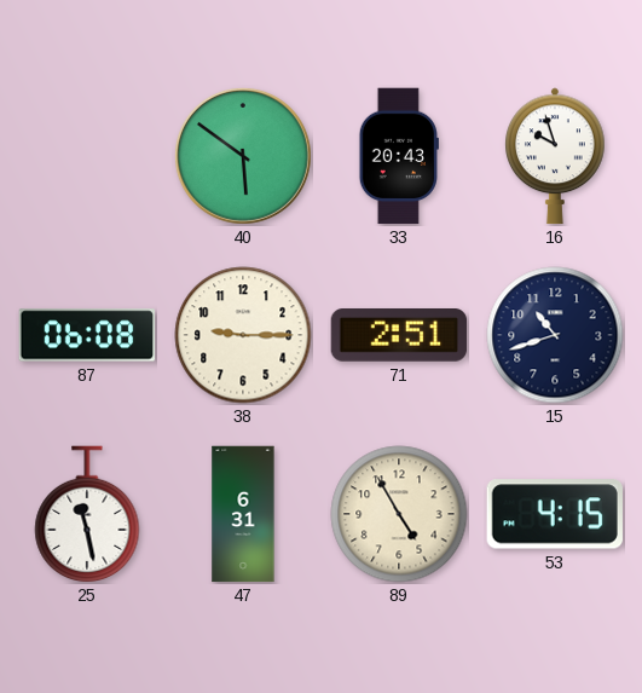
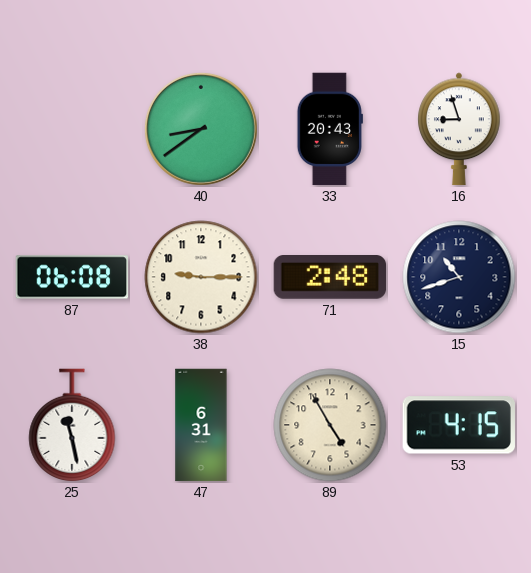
40: 5:51 -> 8:39 (201, 129)
16: 9:57 -> 8:57 (460, 129)
71: 2:51 -> 2:48 (330, 277)
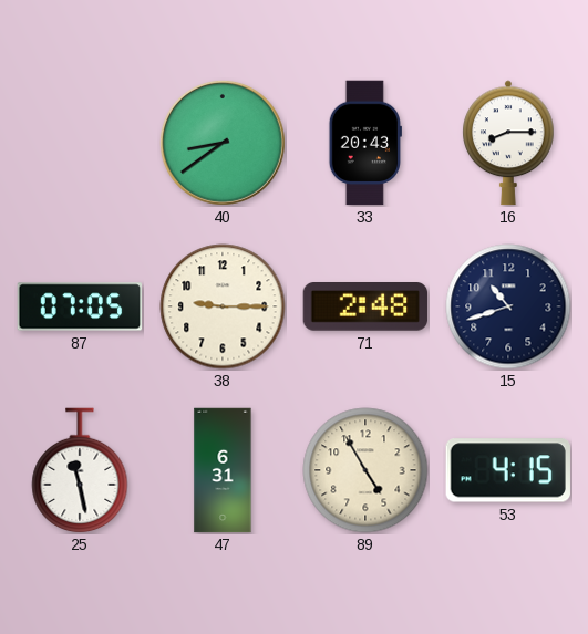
16: 8:57 -> 8:15 (509, 143)
87: 06:08 -> 07:05 (80, 306)
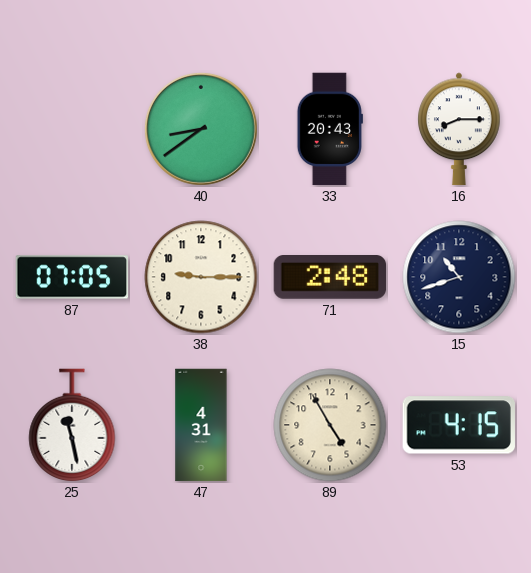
47: 6:31 -> 4:31 (201, 425)
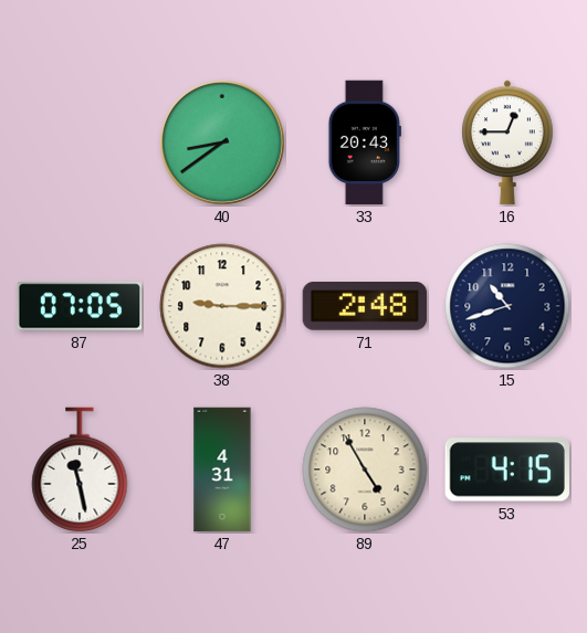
16: 8:15 -> 12:45 (509, 143)
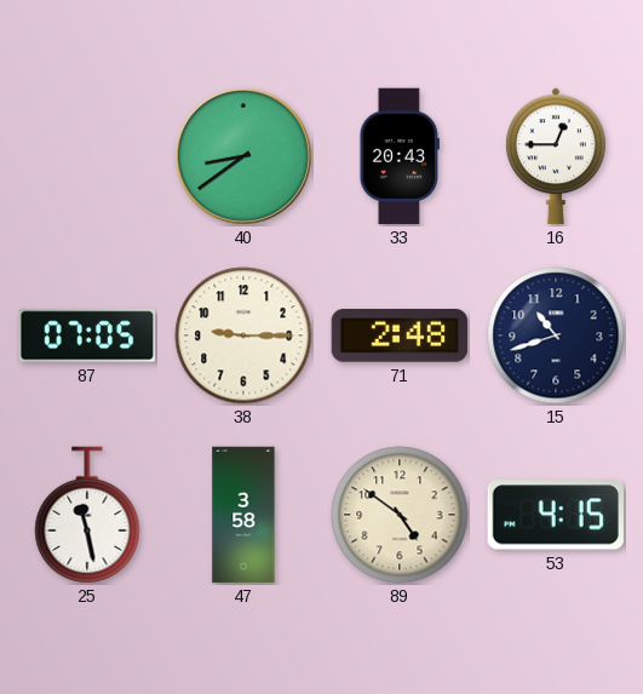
47: 4:31 -> 3:58 (243, 515)
89: 4:55 -> 4:51 (400, 515)
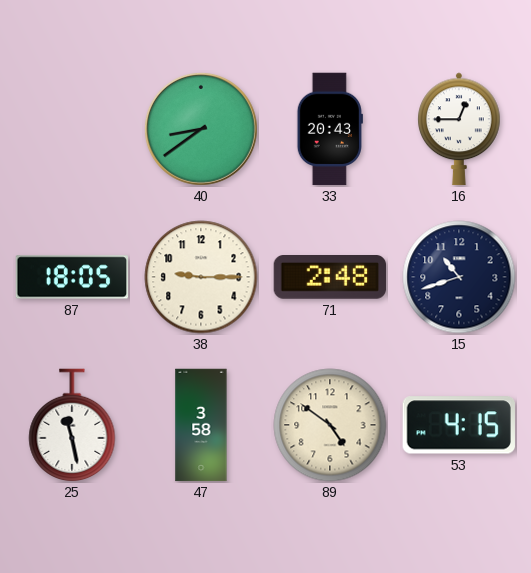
87: 07:05 -> 18:05 (72, 277)
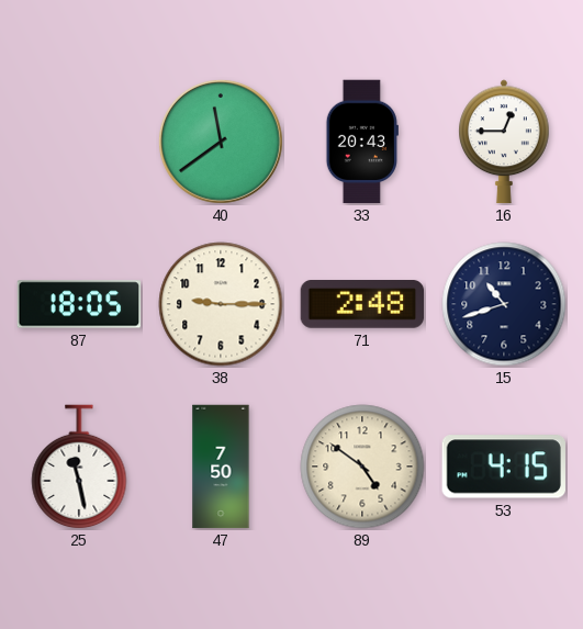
40: 8:39 -> 11:39 (221, 142)
47: 3:58 -> 7:50 (221, 467)
